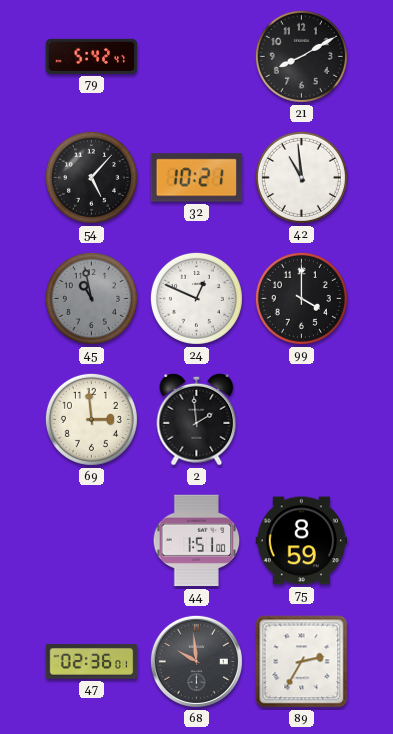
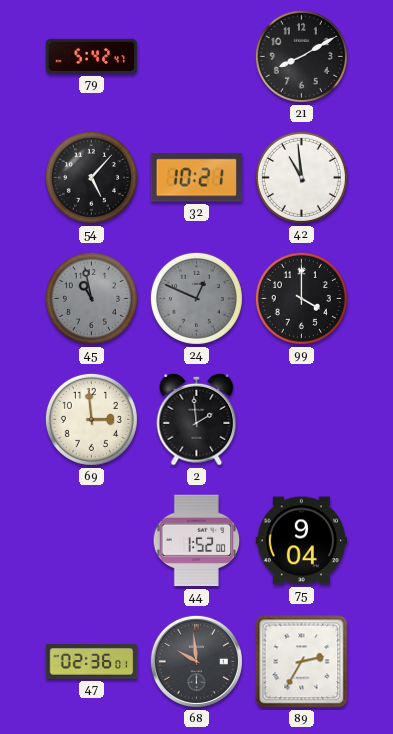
24 dial: white -> grey (196, 298)
44: 1:51 -> 1:52 (197, 541)
75: 8:59 -> 9:04 (302, 541)
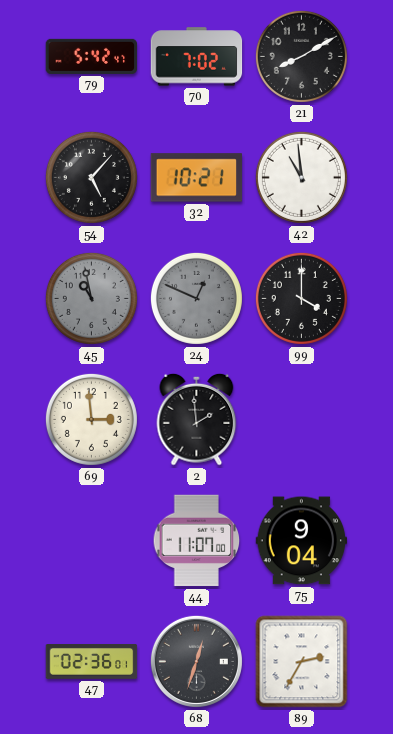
70: none -> 7:02 (197, 57)
44: 1:52 -> 11:07 (197, 541)
68: 9:59 -> 12:33 (196, 661)
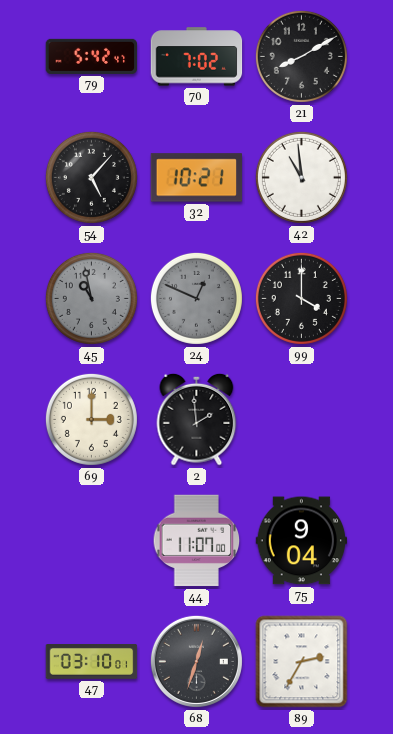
69: 2:59 -> 3:00 (91, 419)
47: 02:36 -> 03:10 (92, 662)
